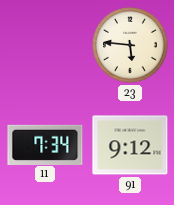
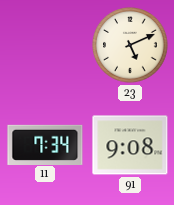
23: 5:46 -> 5:11 (130, 45)
91: 9:12 -> 9:08 (130, 145)
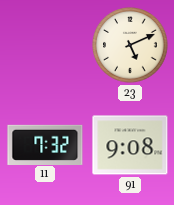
11: 7:34 -> 7:32 (45, 144)
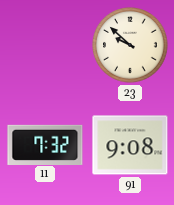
23: 5:11 -> 9:52 (130, 45)
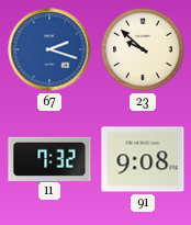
67: none -> 2:18 (49, 49)
